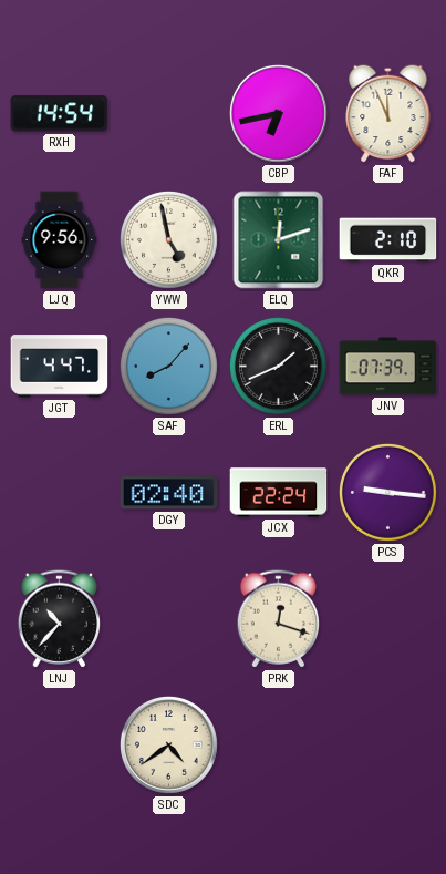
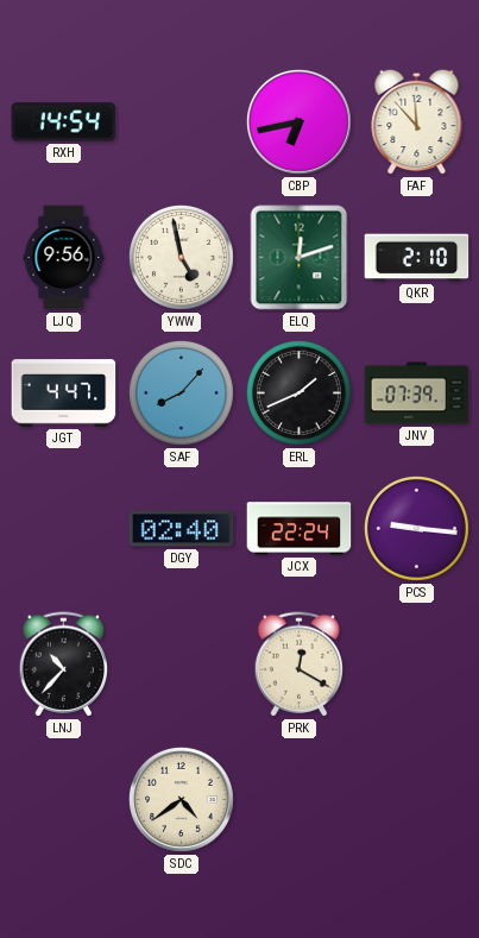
FAF: 11:56 -> 11:53 (417, 121)
PRK: 12:18 -> 12:20 (300, 665)
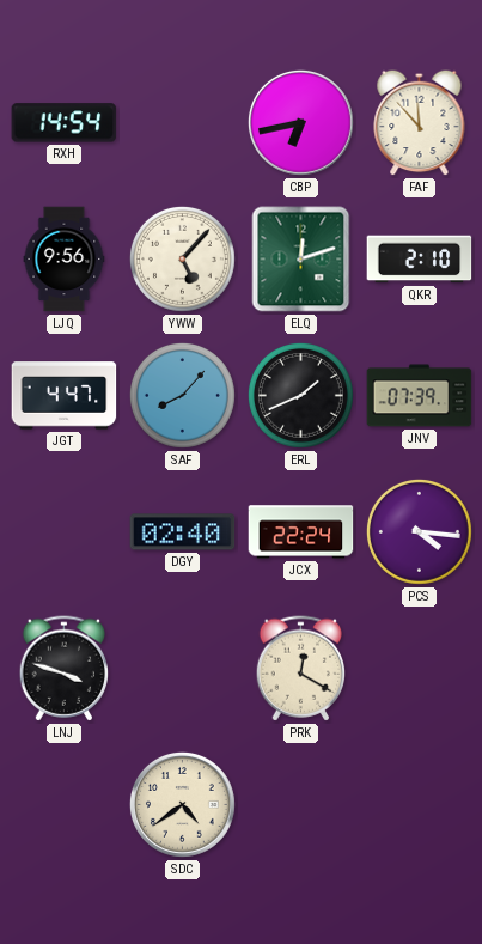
YWW: 4:58 -> 5:07 (182, 258)
PCS: 9:16 -> 4:16 (419, 531)
LNJ: 10:37 -> 3:48 (65, 669)
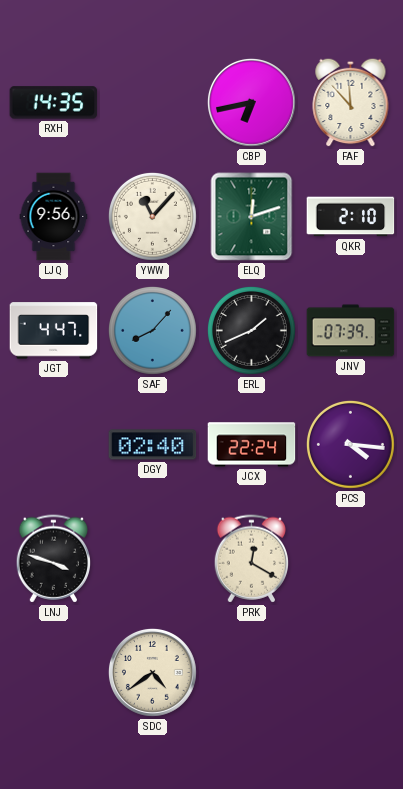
RXH: 14:54 -> 14:35 (54, 103)
YWW: 5:07 -> 11:07 (152, 216)
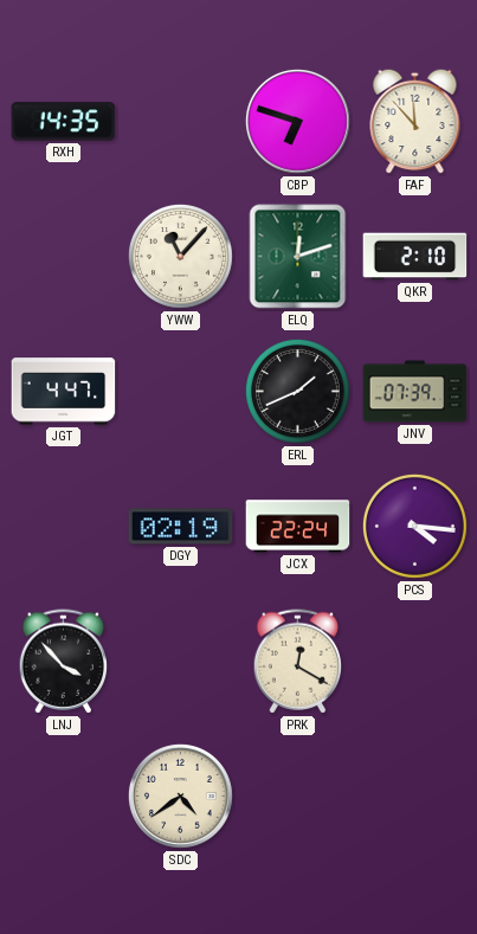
CBP: 6:43 -> 6:48 (297, 121)
LJQ: 9:56 -> none (54, 217)
SAF: 8:07 -> none (152, 330)
DGY: 02:40 -> 02:19 (181, 527)
LNJ: 3:48 -> 3:53 (64, 662)
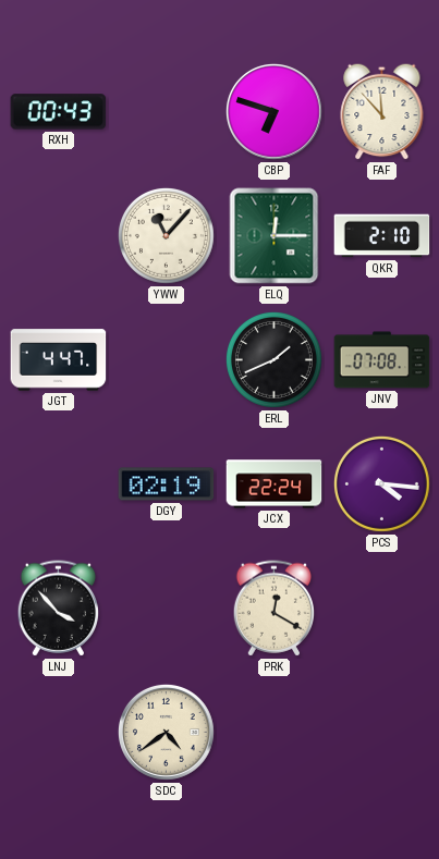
RXH: 14:35 -> 00:43 (59, 112)
ELQ: 12:12 -> 12:15 (275, 236)
JNV: 07:39 -> 07:08 (382, 360)
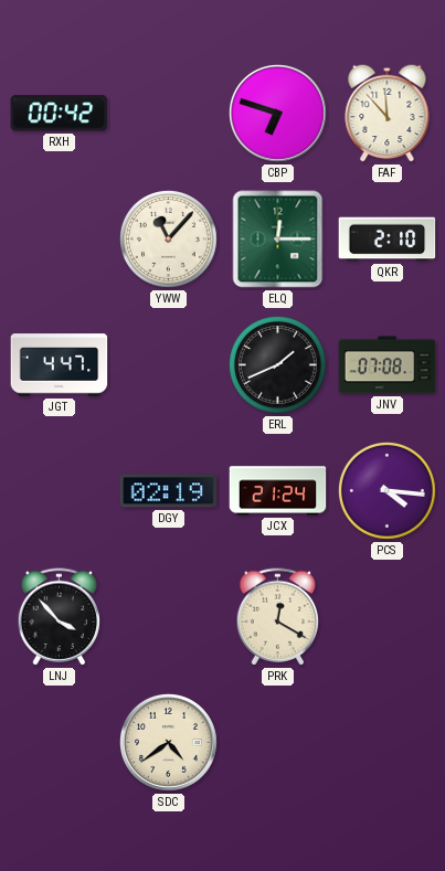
RXH: 00:43 -> 00:42 (60, 114)
JCX: 22:24 -> 21:24 (278, 491)
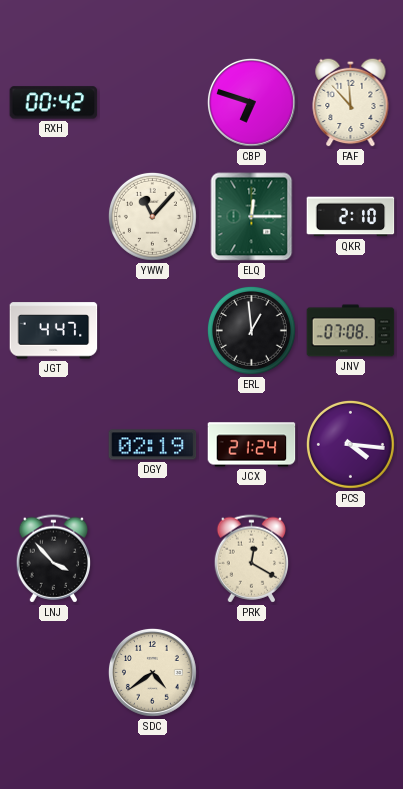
ERL: 1:41 -> 12:59 (251, 330)
